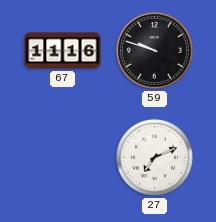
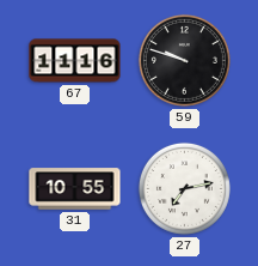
31: none -> 10:55 (75, 189)
27: 7:11 -> 7:13 (184, 188)
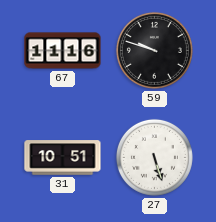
31: 10:55 -> 10:51 (63, 158)
27: 7:13 -> 5:27 (154, 157)
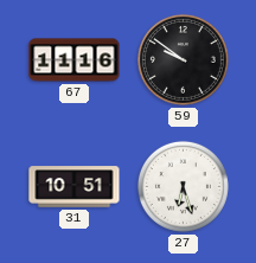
59: 9:48 -> 9:51 (183, 59)
27: 5:27 -> 6:27 (183, 186)
